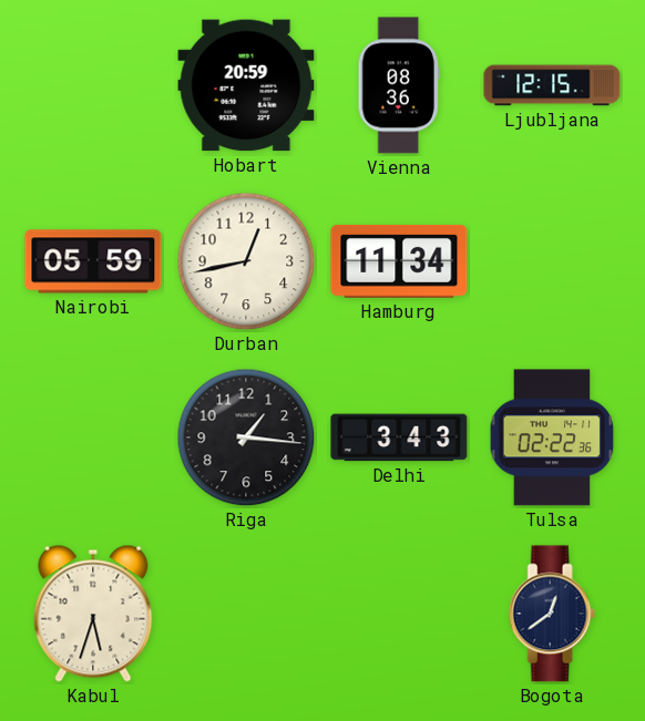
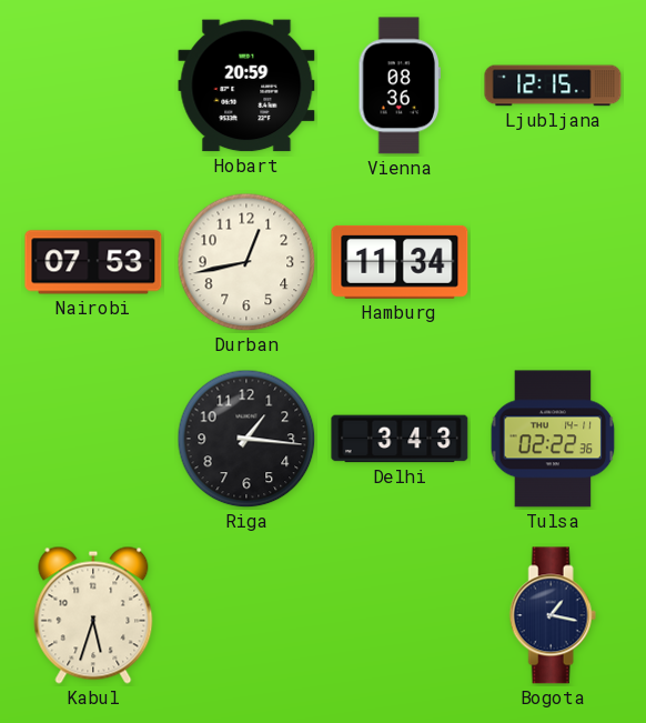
Nairobi: 05:59 -> 07:53 (93, 262)
Bogota: 12:39 -> 1:17 (553, 615)
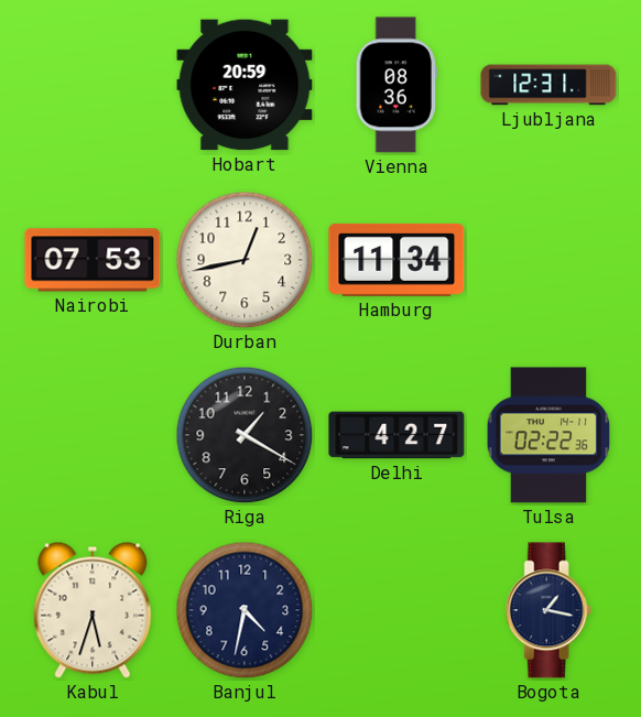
Ljubljana: 12:15 -> 12:31 (548, 85)
Riga: 1:16 -> 1:20 (245, 435)
Delhi: 3:43 -> 4:27 (396, 435)
Banjul: none -> 4:32 (245, 610)
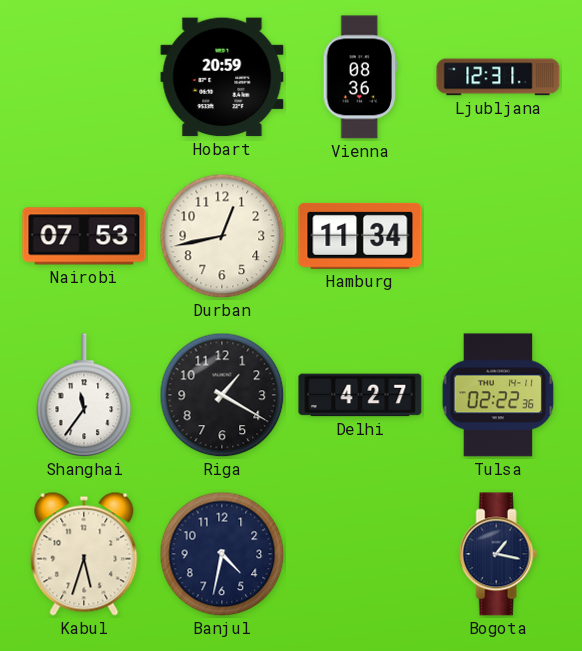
Shanghai: none -> 11:36 (84, 395)
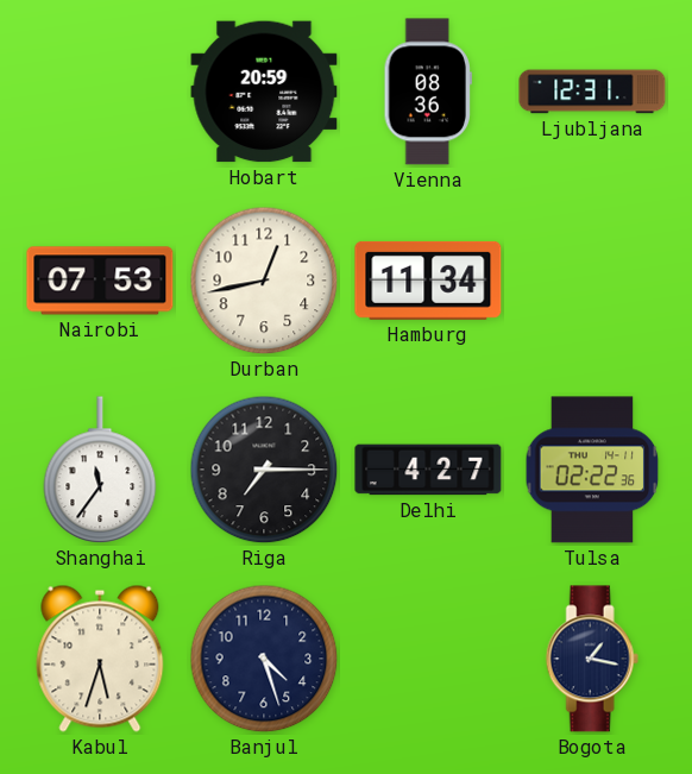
Riga: 1:20 -> 7:15 (264, 470)
Banjul: 4:32 -> 4:27 (264, 659)
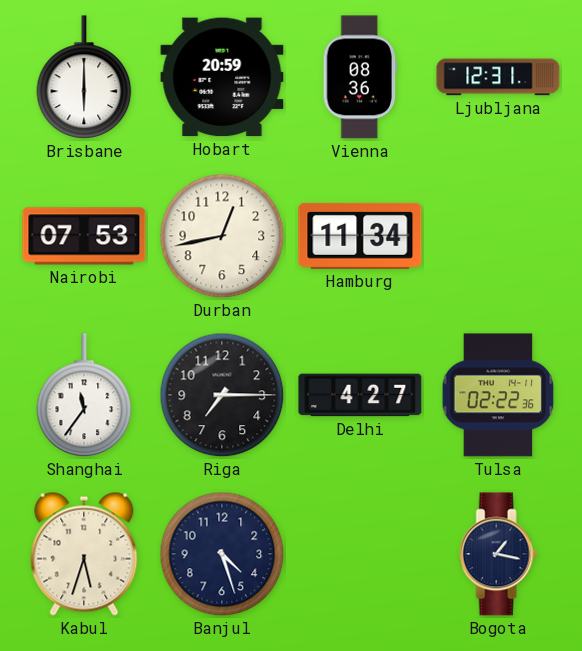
Brisbane: none -> 6:00 (84, 77)
